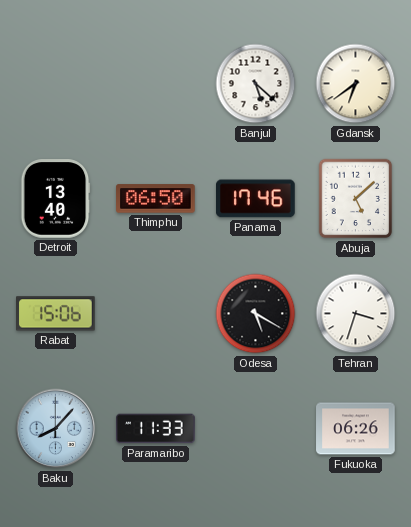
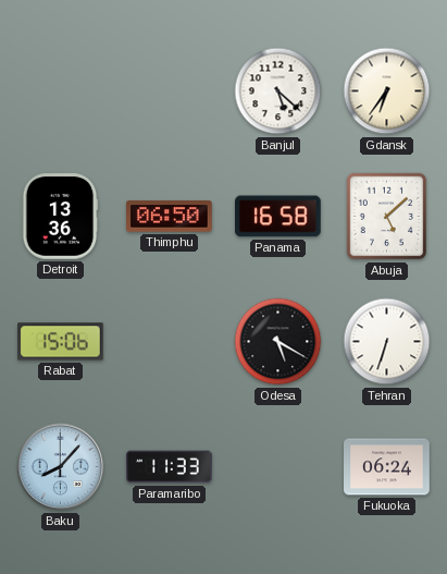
Gdansk: 6:39 -> 6:36 (387, 91)
Detroit: 13:40 -> 13:36 (60, 217)
Panama: 17:46 -> 16:58 (278, 217)
Tehran: 3:33 -> 6:33 (387, 342)
Fukuoka: 06:26 -> 06:24 (387, 467)
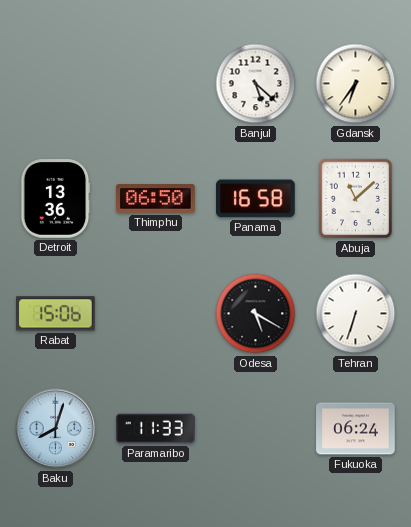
Abuja: 5:08 -> 11:08 (356, 199)
Baku: 8:07 -> 8:03 (56, 429)
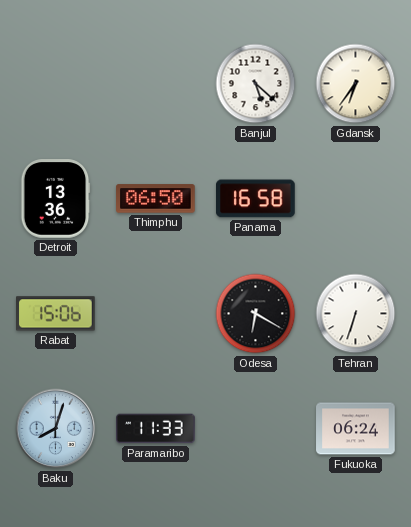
Abuja: 11:08 -> none (356, 199)
Odesa: 5:20 -> 6:20 (256, 314)
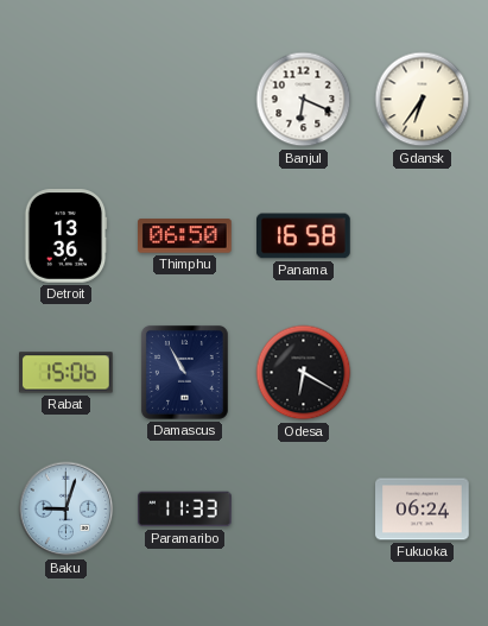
Banjul: 5:22 -> 6:19 (304, 100)
Damascus: none -> 10:55 (184, 372)
Tehran: 6:33 -> none (356, 314)
Baku: 8:03 -> 9:03 (66, 510)
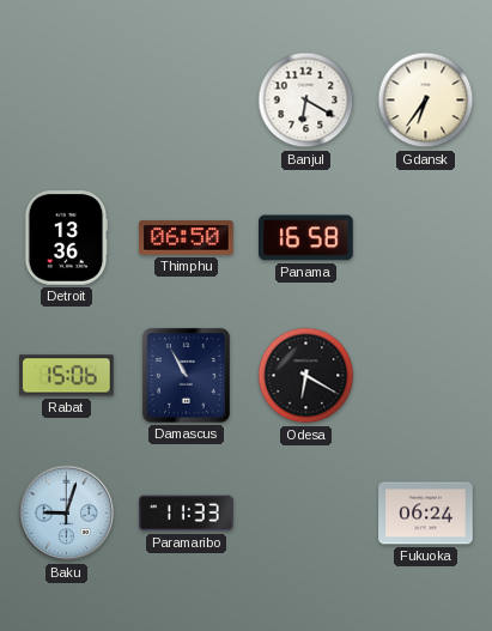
Banjul: 6:19 -> 6:20 (306, 101)
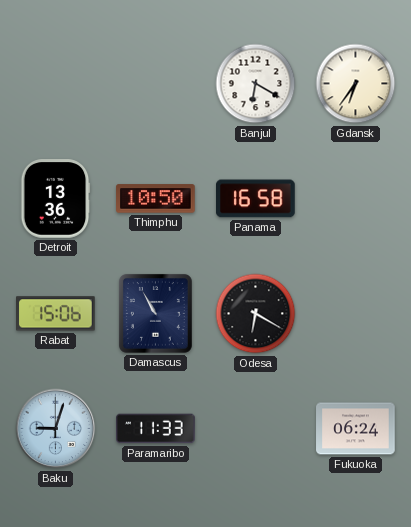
Thimphu: 06:50 -> 10:50 (156, 199)
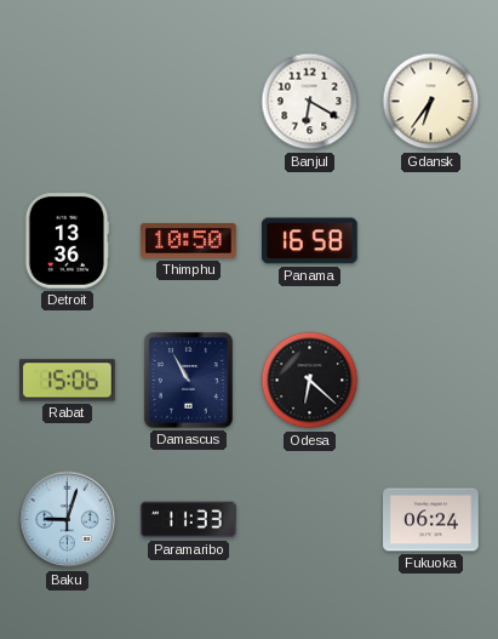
Odesa: 6:20 -> 6:22 (310, 381)
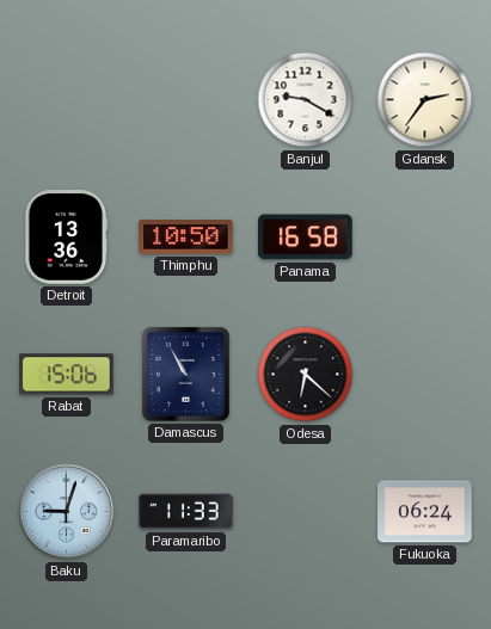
Banjul: 6:20 -> 9:20 (306, 100)
Gdansk: 6:36 -> 2:36 (425, 100)
